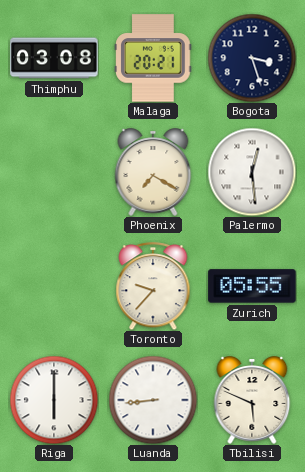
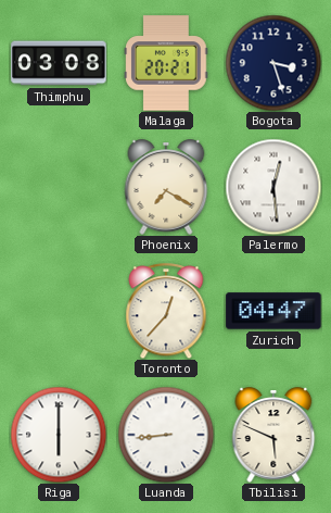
Toronto: 9:37 -> 12:37 (166, 311)
Zurich: 05:55 -> 04:47 (273, 311)
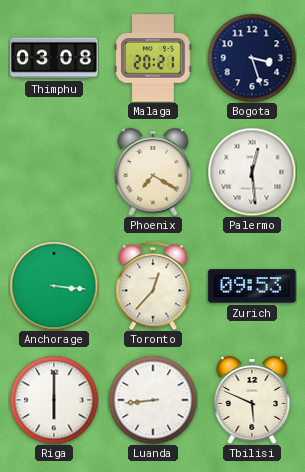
Anchorage: none -> 3:16 (54, 286)
Zurich: 04:47 -> 09:53 (252, 286)
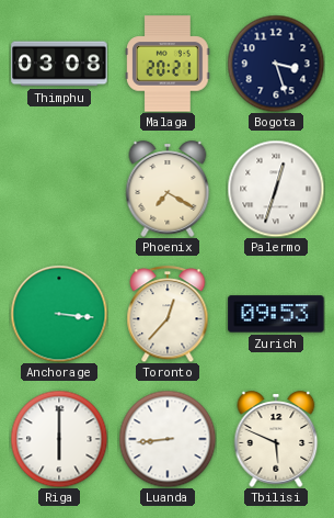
Palermo: 12:29 -> 12:33 (276, 189)
